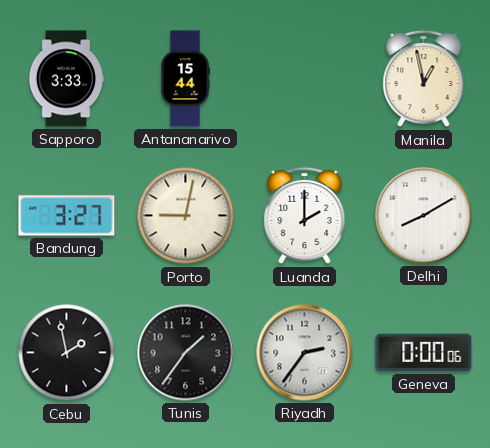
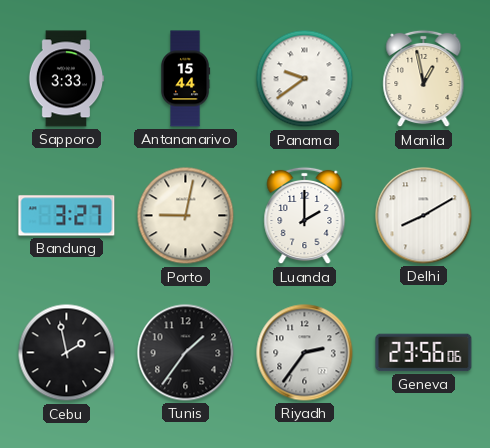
Panama: none -> 9:39 (305, 79)
Geneva: 0:00 -> 23:56 (424, 353)
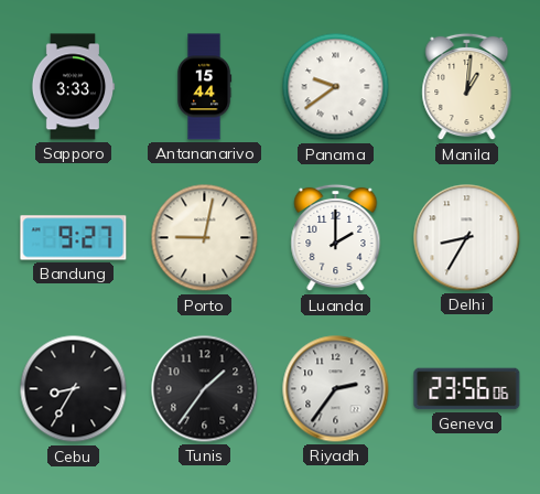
Manila: 12:58 -> 1:01 (467, 87)
Bandung: 3:27 -> 9:27 (74, 238)
Delhi: 8:10 -> 8:35 (467, 238)
Cebu: 1:58 -> 8:35 (74, 389)
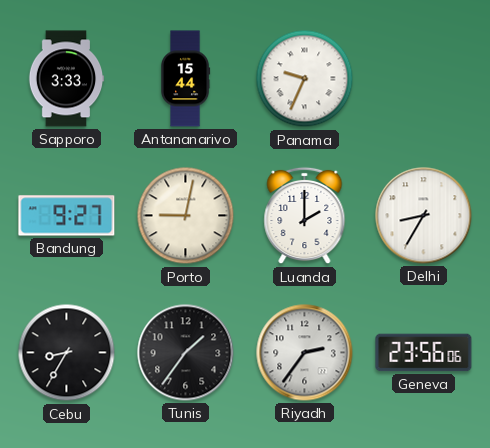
Panama: 9:39 -> 9:34 (305, 79)
Manila: 1:01 -> none (467, 87)
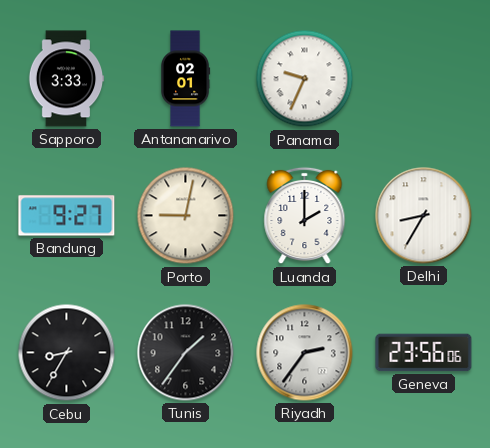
Antananarivo: 15:44 -> 02:01 (185, 79)
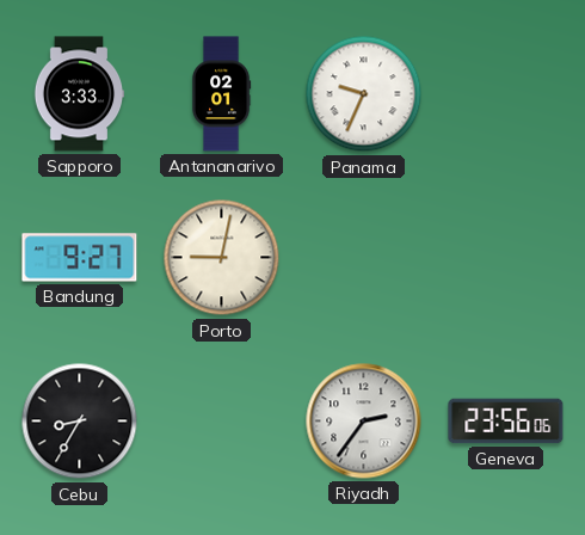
Luanda: 2:00 -> none (305, 216)
Delhi: 8:35 -> none (424, 216)
Tunis: 1:36 -> none (186, 353)
